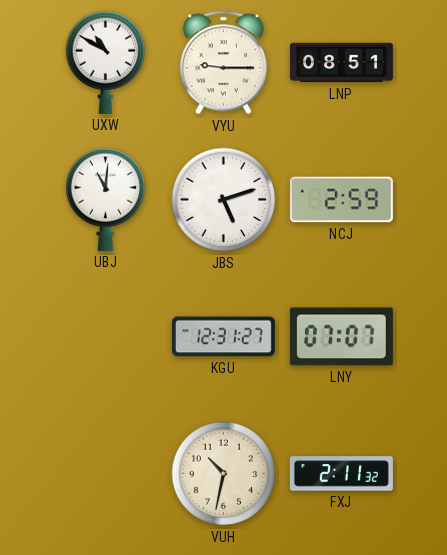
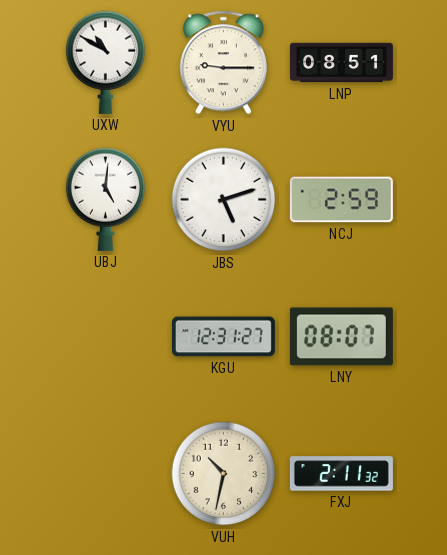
UBJ: 11:01 -> 5:01 (106, 199)
LNY: 07:07 -> 08:07 (341, 337)
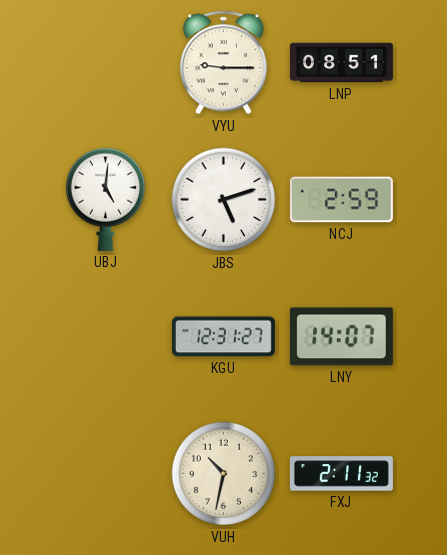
UXW: 10:50 -> none (106, 62)
LNY: 08:07 -> 14:07 (341, 337)
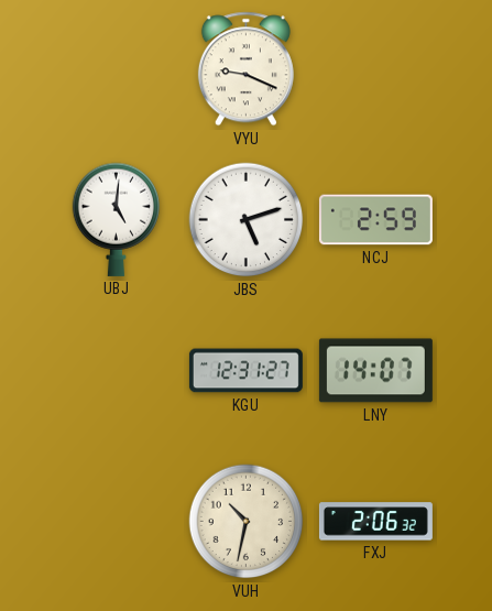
VYU: 9:15 -> 9:19 (245, 69)
LNP: 08:51 -> none (341, 63)
FXJ: 2:11 -> 2:06 (375, 522)
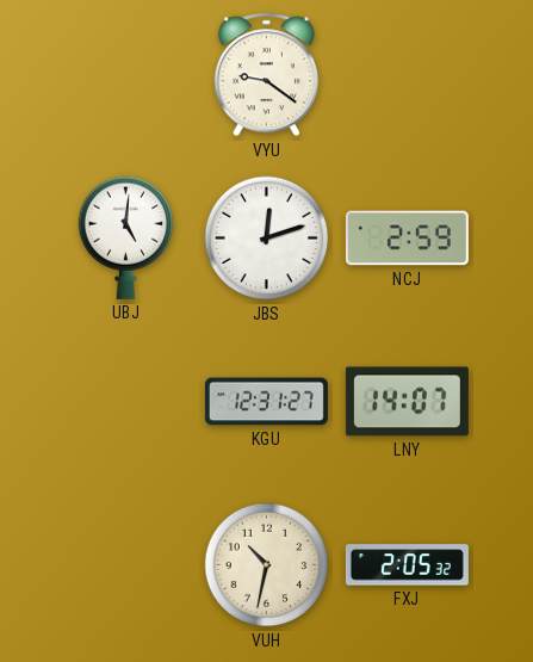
VYU: 9:19 -> 9:21 (266, 75)
JBS: 5:12 -> 12:12 (267, 239)
FXJ: 2:06 -> 2:05 (407, 565)
